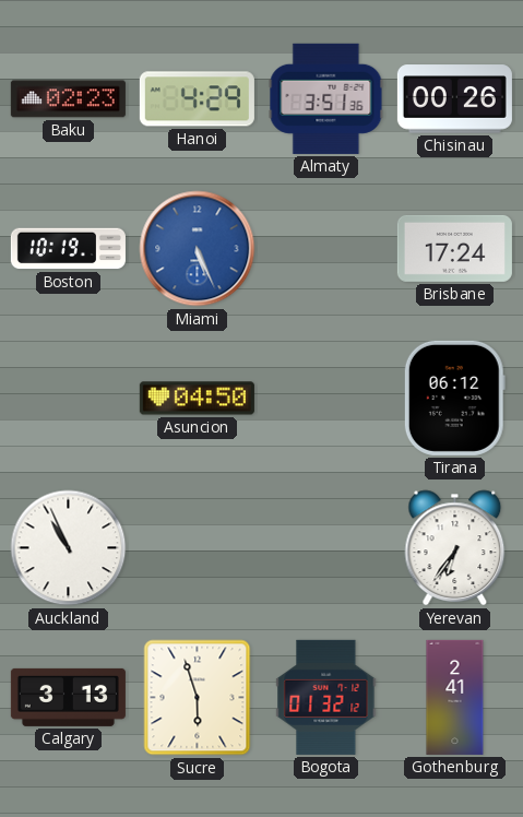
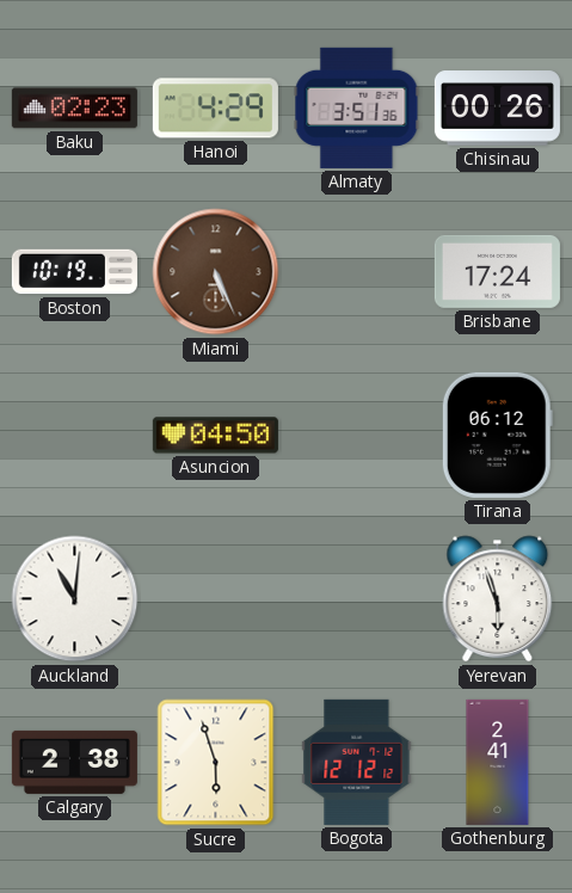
Miami dial: blue -> brown (216, 272)
Auckland: 10:56 -> 11:01 (75, 599)
Yerevan: 6:36 -> 5:57 (498, 599)
Calgary: 3:13 -> 2:38 (74, 762)
Bogota: 01:32 -> 12:12 (357, 762)
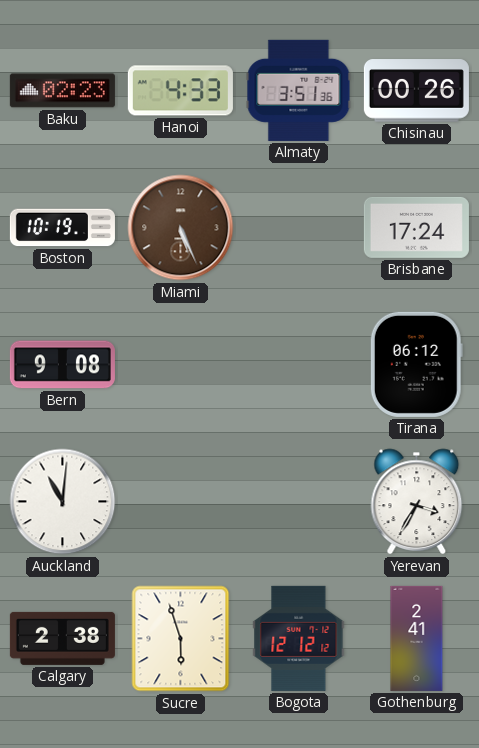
Hanoi: 4:29 -> 4:33 (180, 91)
Bern: none -> 9:08 (62, 365)
Asuncion: 04:50 -> none (215, 436)
Yerevan: 5:57 -> 3:35 (417, 502)
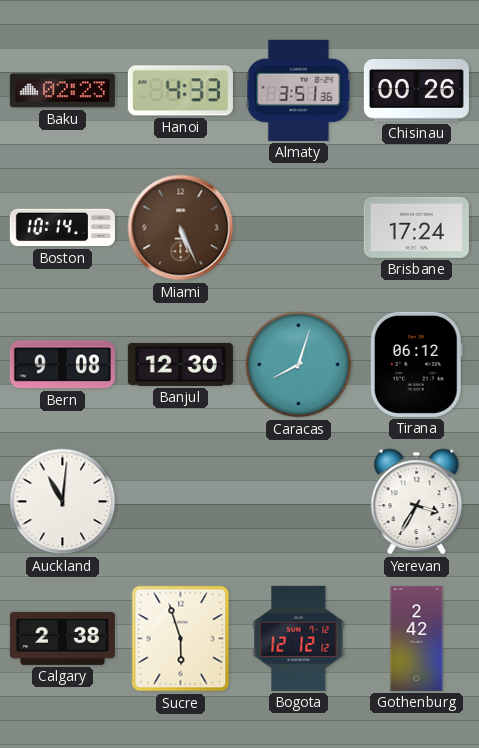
Boston: 10:19 -> 10:14 (62, 228)
Banjul: none -> 12:30 (180, 364)
Caracas: none -> 8:03 (299, 365)
Gothenburg: 2:41 -> 2:42 (417, 638)
